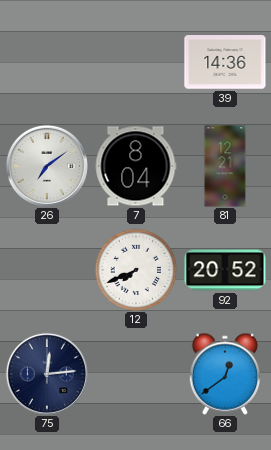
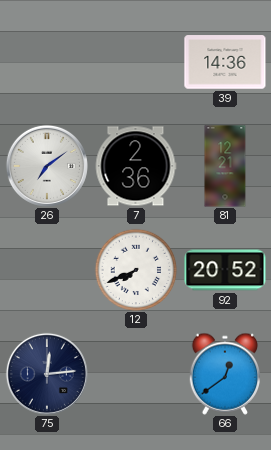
7: 8:04 -> 2:36 (136, 166)
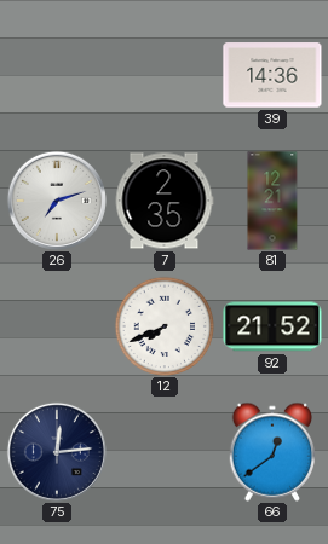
26: 7:09 -> 7:12 (57, 201)
7: 2:36 -> 2:35 (165, 201)
92: 20:52 -> 21:52 (272, 326)
